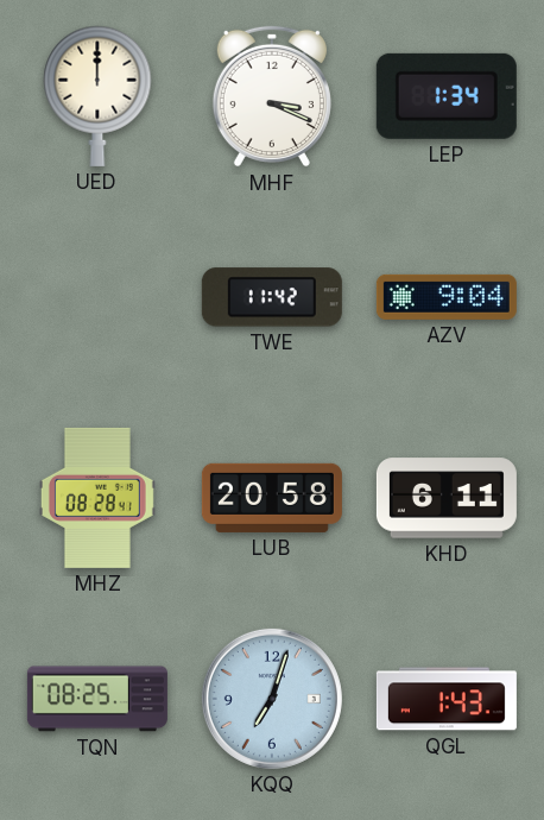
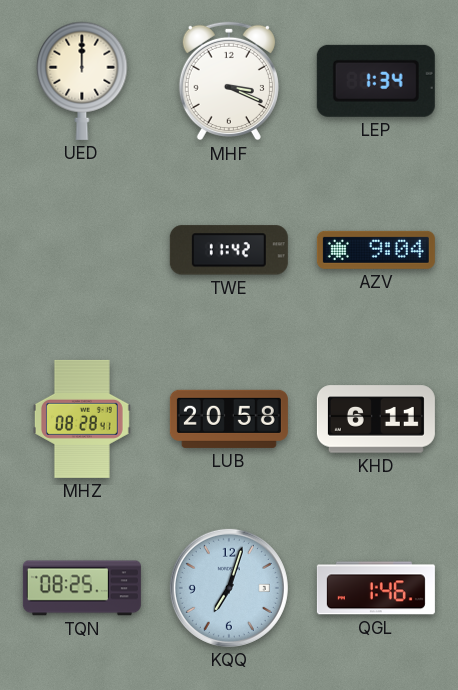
QGL: 1:43 -> 1:46 (376, 588)
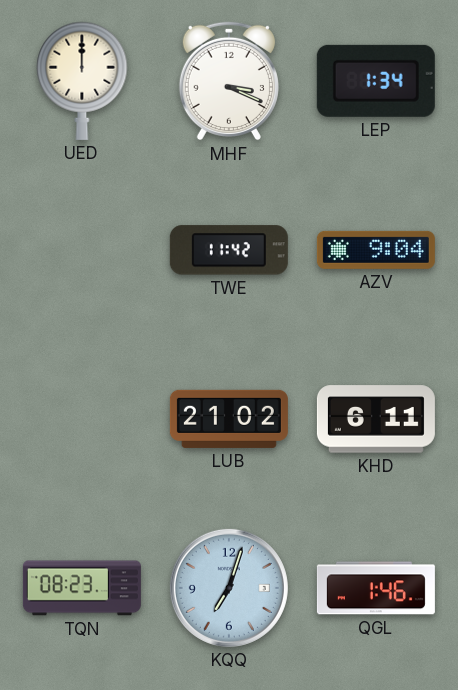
MHZ: 08:28 -> none (82, 419)
LUB: 20:58 -> 21:02 (229, 419)
TQN: 08:25 -> 08:23 (82, 588)
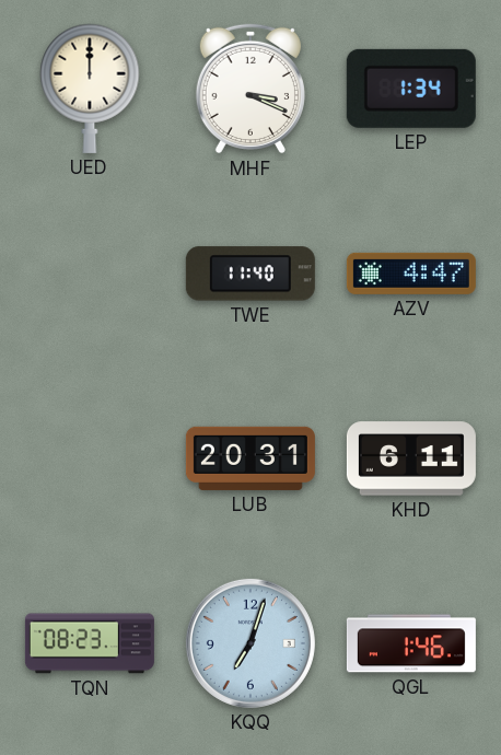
TWE: 11:42 -> 11:40 (250, 274)
AZV: 9:04 -> 4:47 (411, 274)
LUB: 21:02 -> 20:31 (250, 458)
